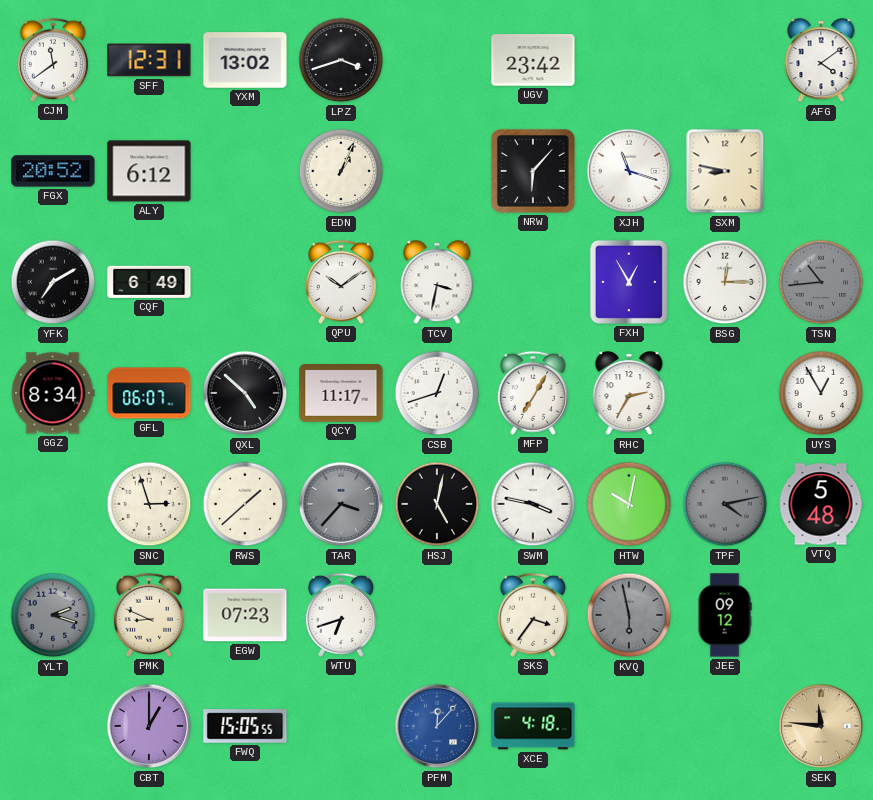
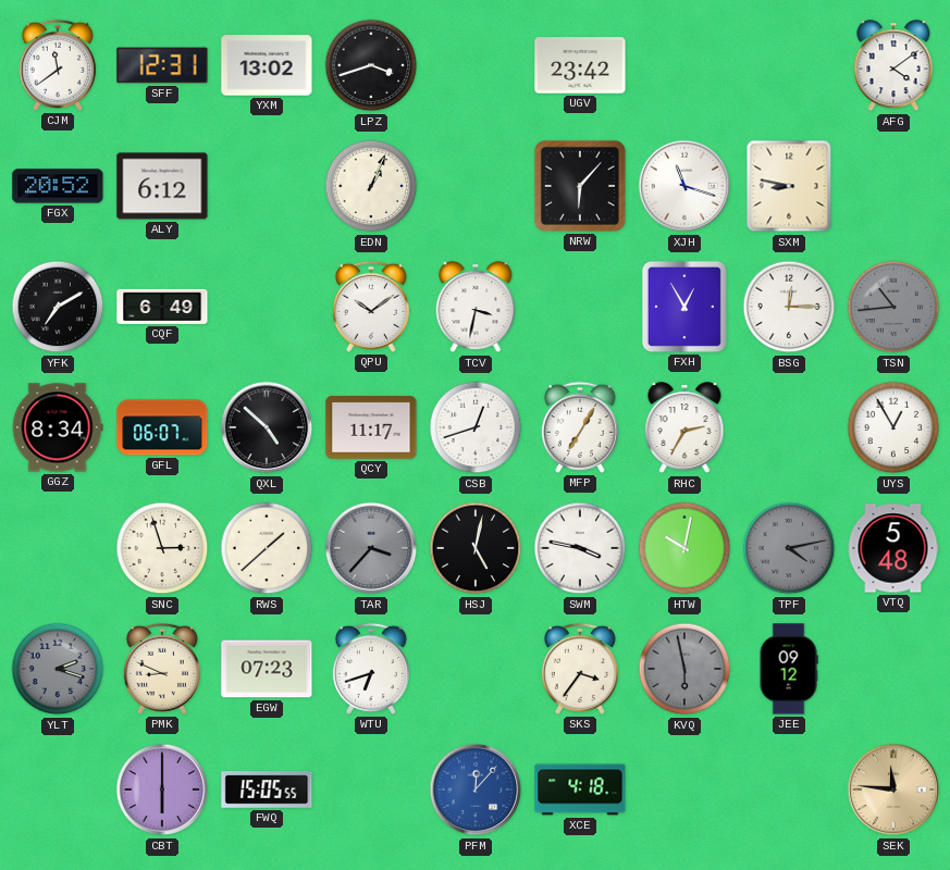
CBT: 1:00 -> 6:00 (162, 790)
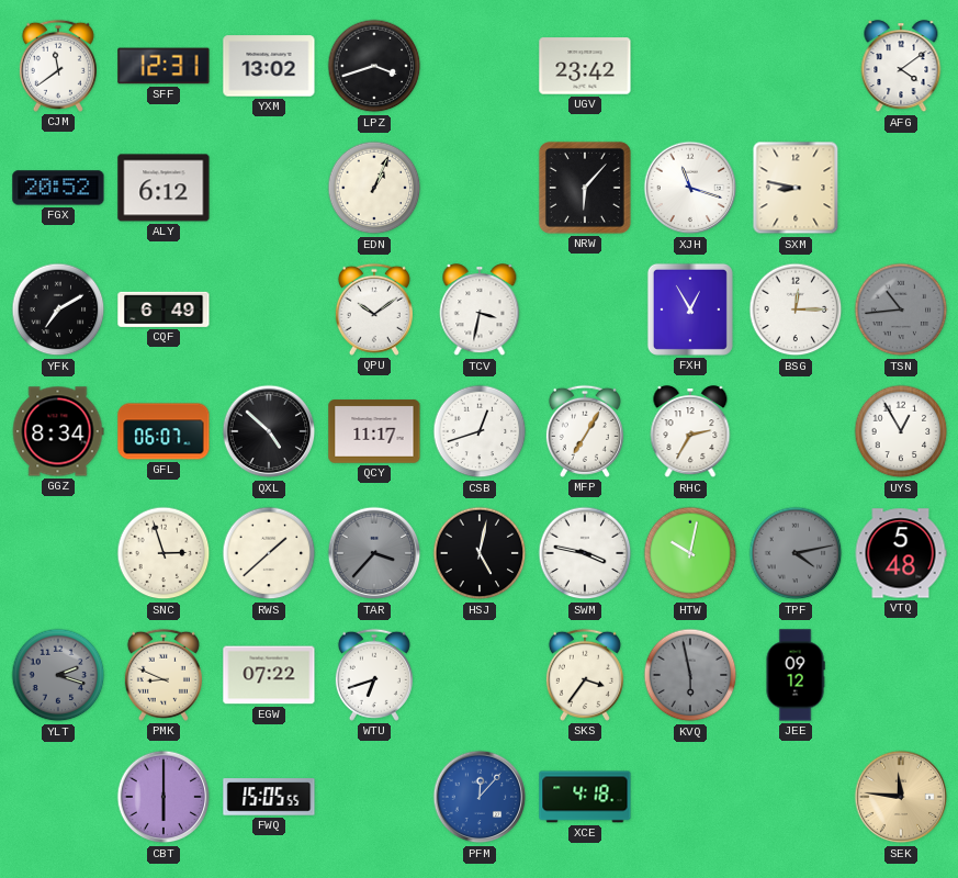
EGW: 07:23 -> 07:22 (269, 675)
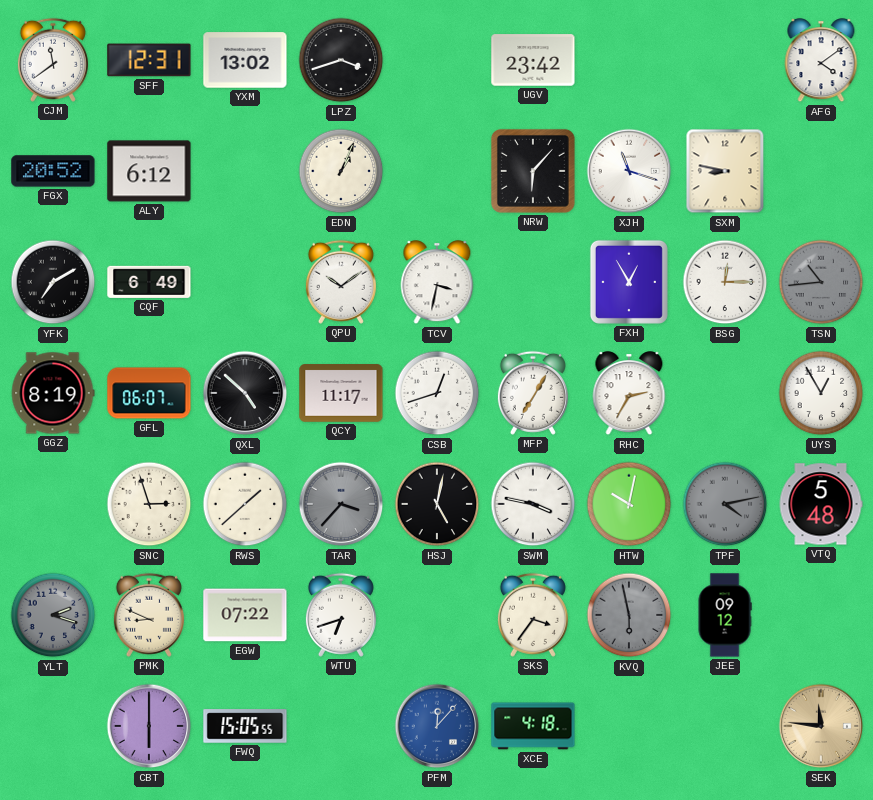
GGZ: 8:34 -> 8:19 (53, 393)
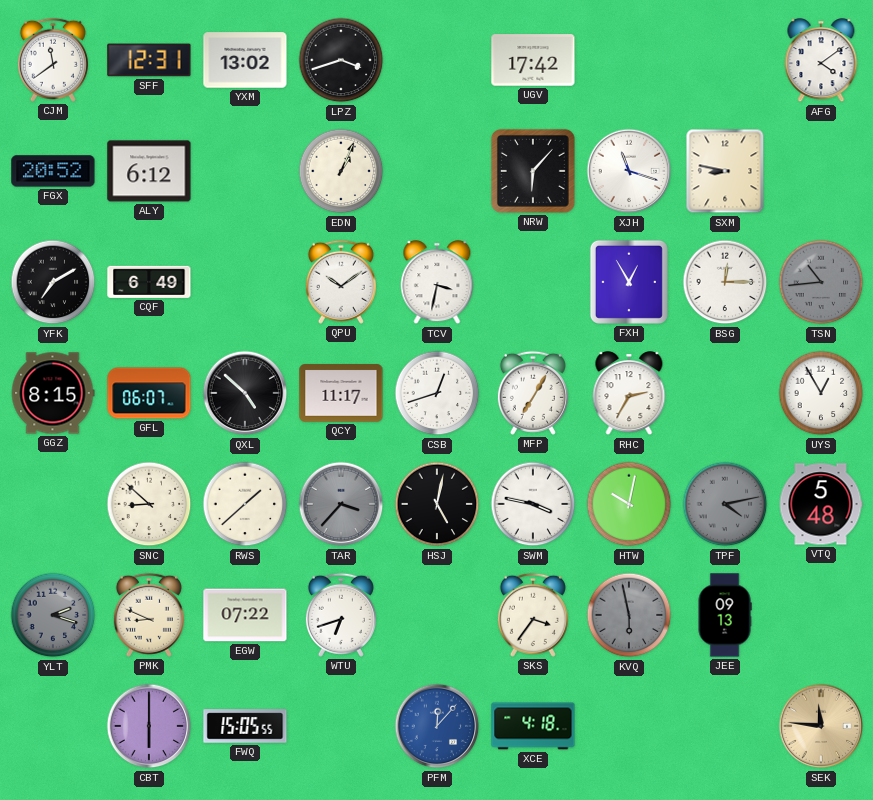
UGV: 23:42 -> 17:42 (533, 60)
GGZ: 8:19 -> 8:15 (53, 393)
SNC: 2:57 -> 8:52 (149, 504)
JEE: 09:12 -> 09:13 (725, 615)
